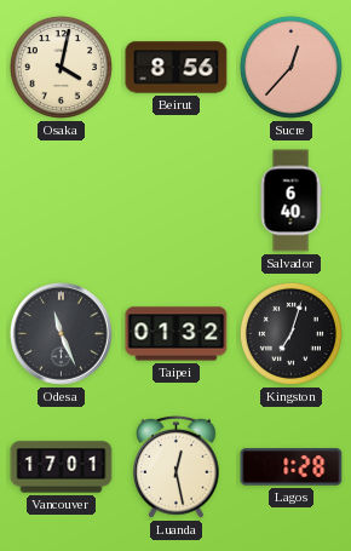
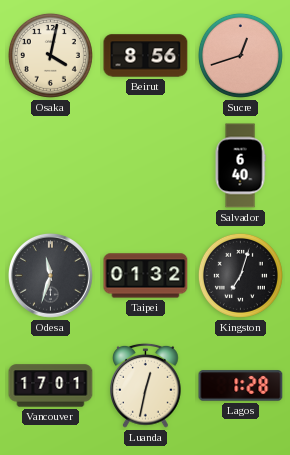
Sucre: 12:37 -> 12:42 (240, 55)
Odesa: 11:26 -> 11:33 (50, 275)
Luanda: 12:28 -> 12:32 (146, 385)
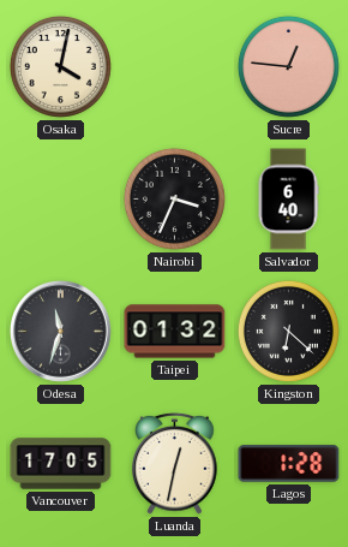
Beirut: 8:56 -> none (146, 56)
Sucre: 12:42 -> 12:46 (288, 66)
Nairobi: none -> 3:34 (174, 198)
Kingston: 7:03 -> 6:22 (288, 331)
Vancouver: 17:01 -> 17:05 (61, 464)
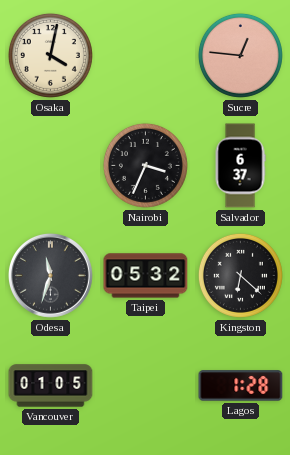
Salvador: 6:40 -> 6:37 (240, 166)
Taipei: 01:32 -> 05:32 (146, 276)
Vancouver: 17:05 -> 01:05 (51, 386)
Luanda: 12:32 -> none (175, 463)
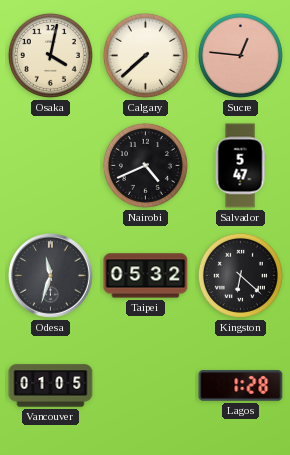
Calgary: none -> 7:38 (145, 55)
Nairobi: 3:34 -> 4:41 (145, 165)
Salvador: 6:37 -> 5:47 (240, 166)
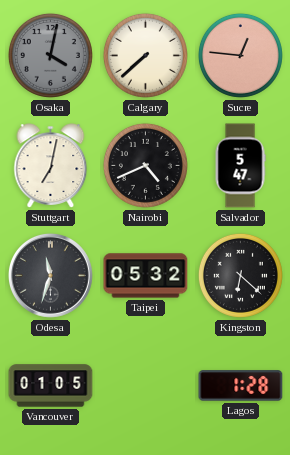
Osaka dial: cream -> grey (50, 55)
Stuttgart: none -> 7:02 (51, 166)
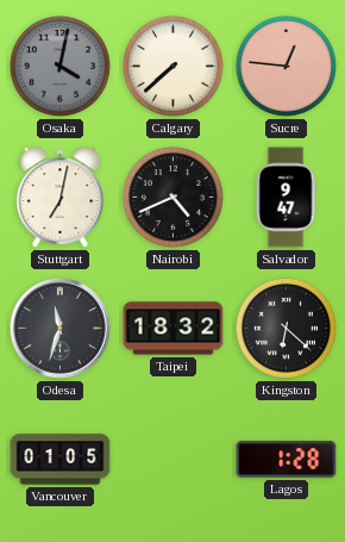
Salvador: 5:47 -> 9:47 (286, 198)
Taipei: 05:32 -> 18:32 (174, 329)
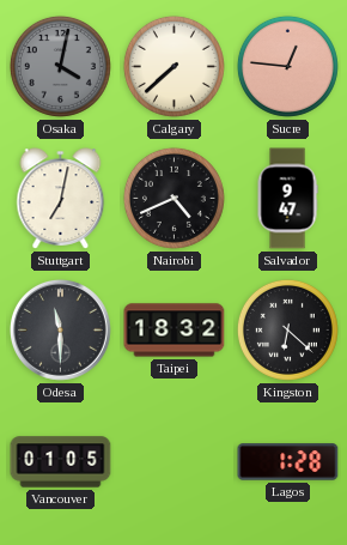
Odesa: 11:33 -> 11:30 (60, 329)
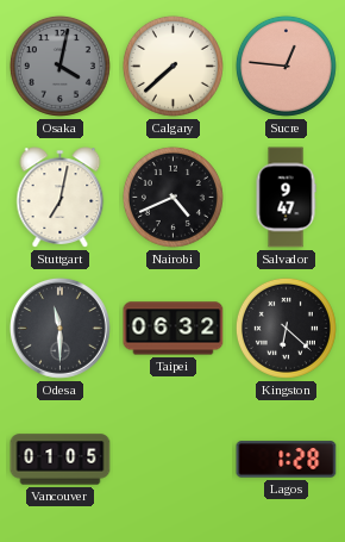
Taipei: 18:32 -> 06:32 (174, 329)
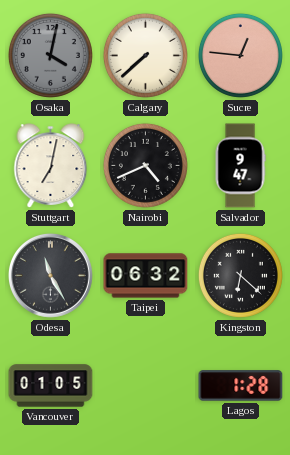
Odesa: 11:30 -> 11:25 (50, 275)
